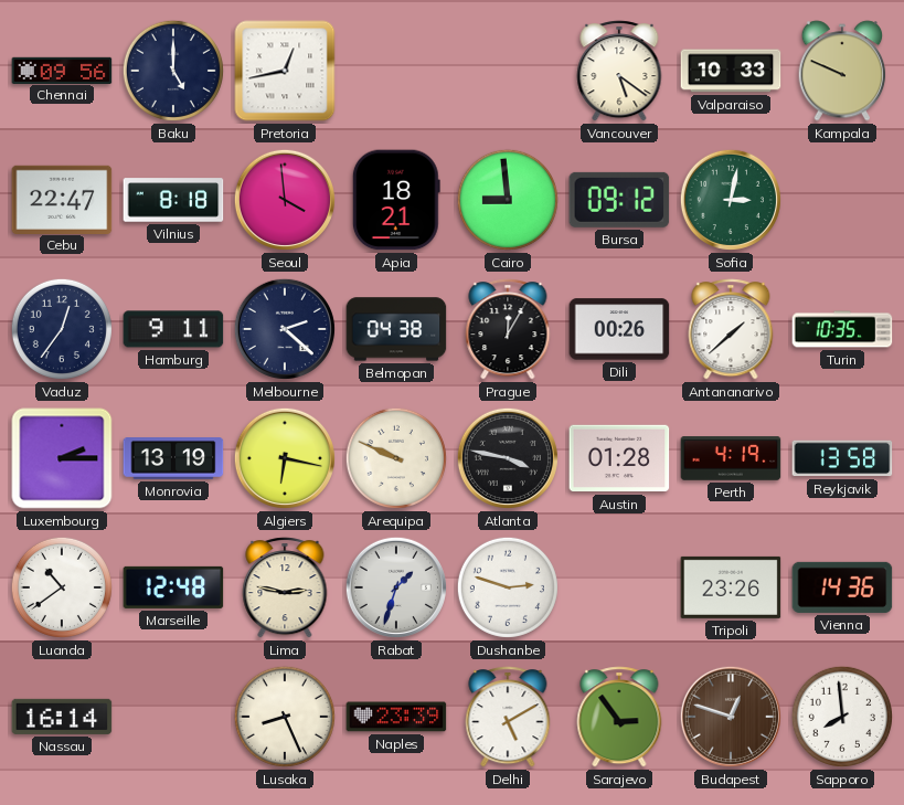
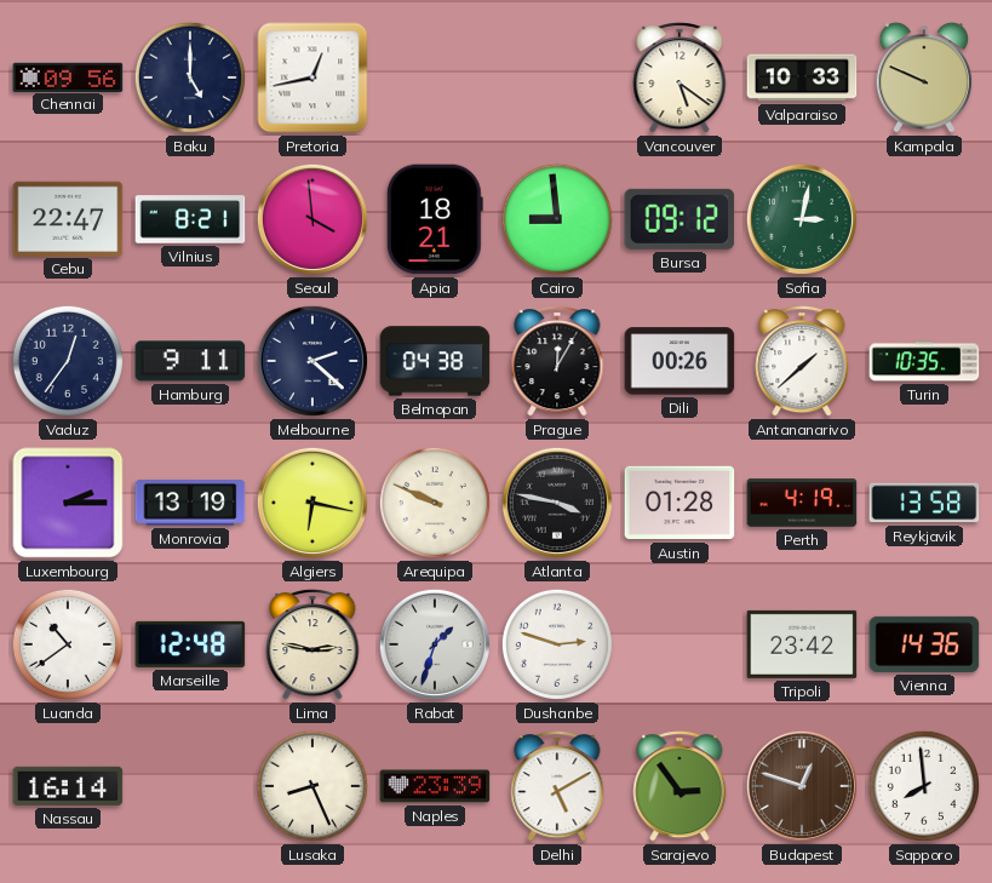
Vilnius: 8:18 -> 8:21 (190, 219)
Tripoli: 23:26 -> 23:42 (802, 644)
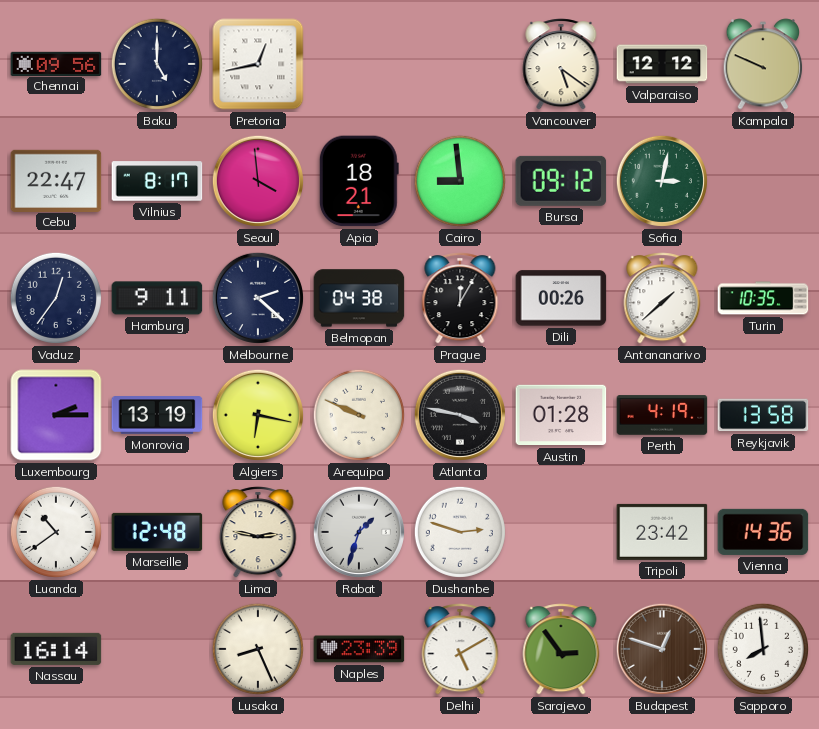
Valparaiso: 10:33 -> 12:12 (662, 64)
Vilnius: 8:21 -> 8:17 (157, 181)
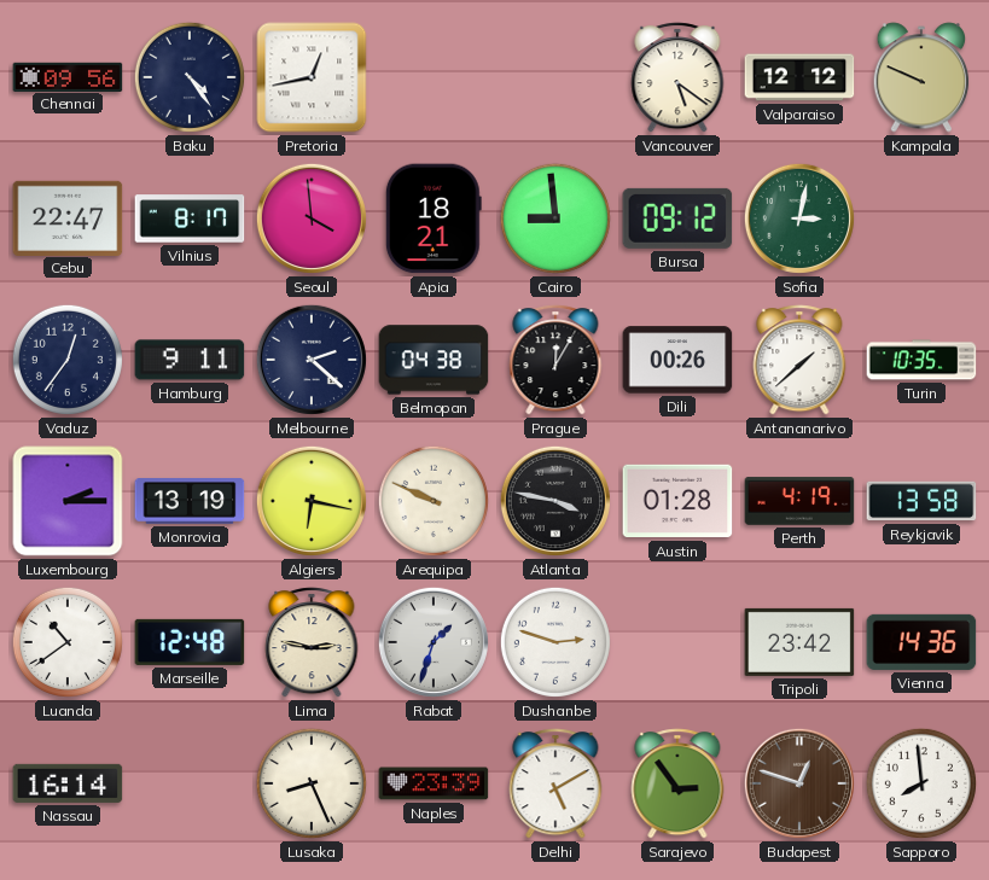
Baku: 5:00 -> 4:24 (190, 77)
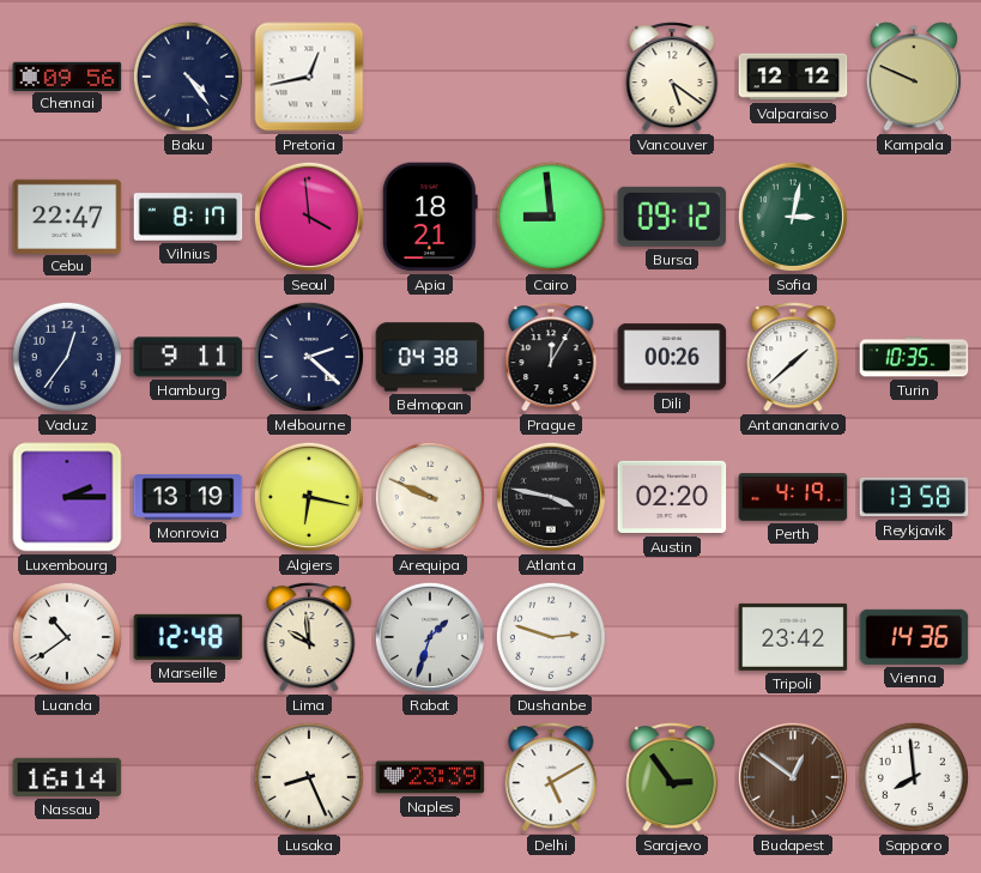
Austin: 01:28 -> 02:20 (672, 497)
Lima: 2:47 -> 9:59 (309, 637)
Budapest: 12:48 -> 12:51 (793, 777)
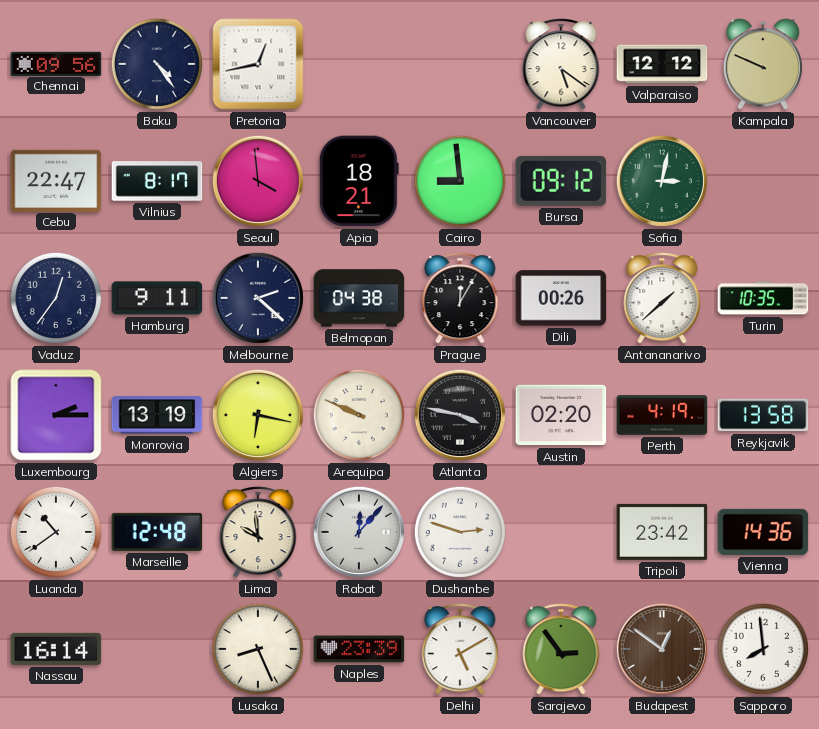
Rabat: 1:33 -> 12:07 (359, 532)
